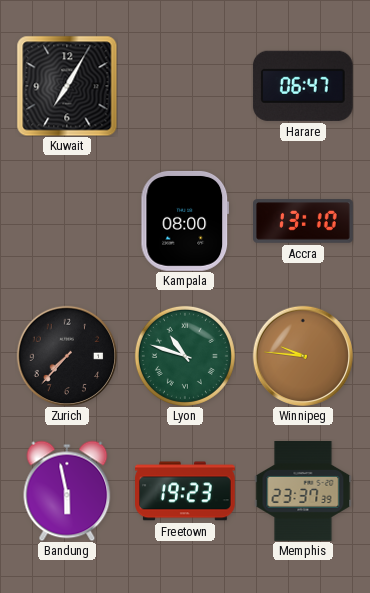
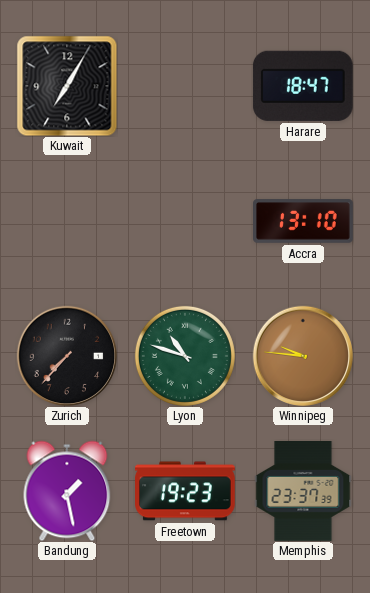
Harare: 06:47 -> 18:47 (303, 86)
Kampala: 08:00 -> none (185, 221)
Bandung: 5:58 -> 1:28 (67, 491)
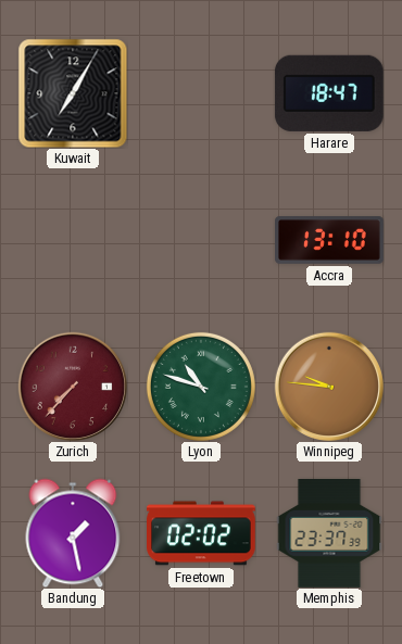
Zurich dial: black -> burgundy (72, 386)
Freetown: 19:23 -> 02:02 (202, 533)
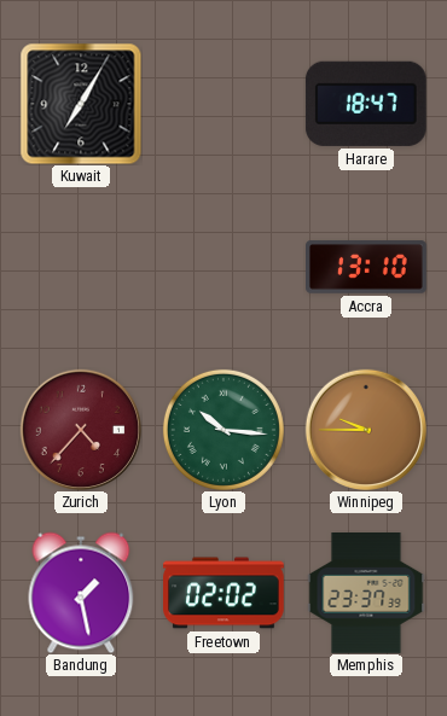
Zurich: 7:37 -> 4:37 (80, 429)
Lyon: 10:48 -> 10:16 (224, 430)
Winnipeg: 9:46 -> 9:45 (365, 429)
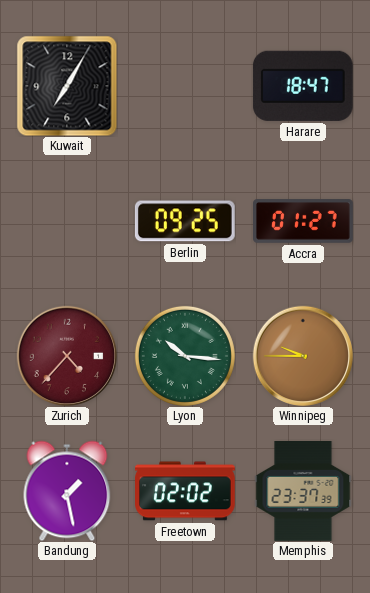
Berlin: none -> 09:25 (185, 221)
Accra: 13:10 -> 01:27 (304, 221)
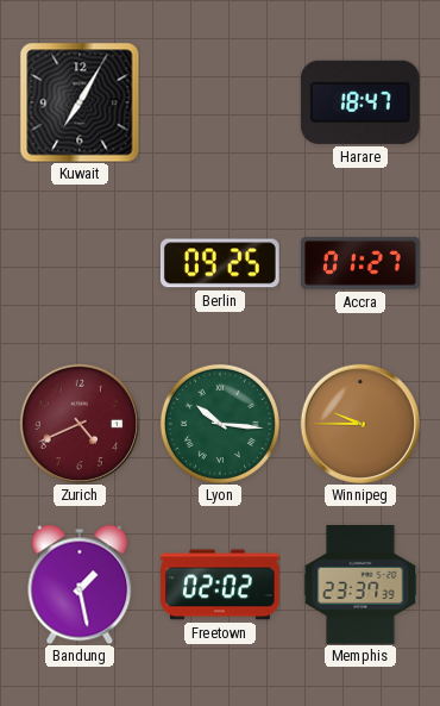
Zurich: 4:37 -> 4:41 (78, 423)
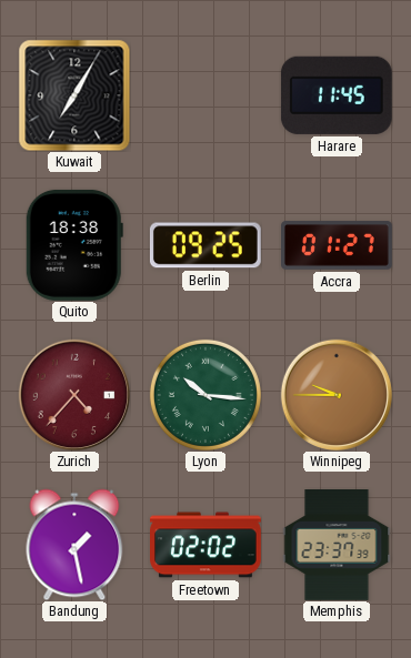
Harare: 18:47 -> 11:45 (337, 95)
Quito: none -> 18:38 (74, 245)
Zurich: 4:41 -> 4:37 (73, 394)
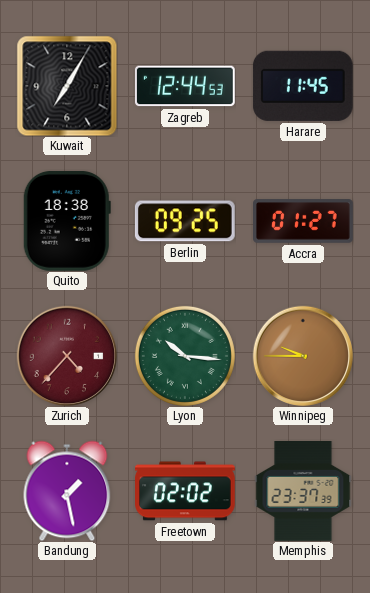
Zagreb: none -> 12:44 (185, 86)
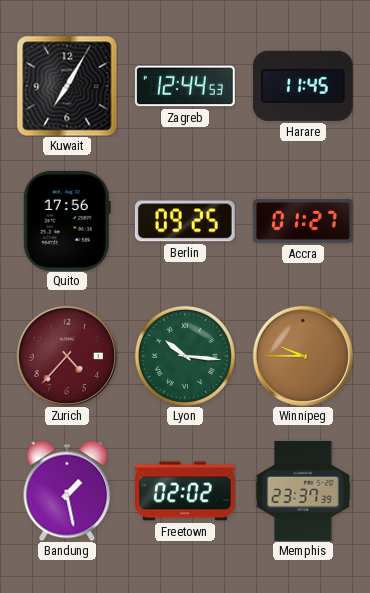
Quito: 18:38 -> 17:56 (67, 221)
